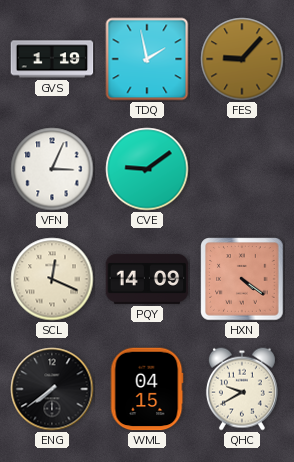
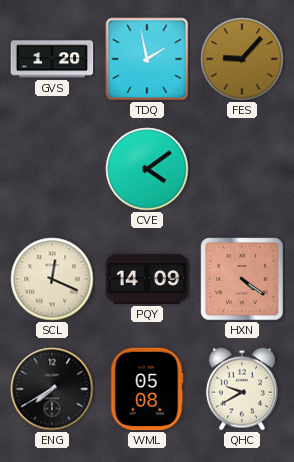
GVS: 1:19 -> 1:20 (52, 59)
VFN: 3:04 -> none (52, 169)
CVE: 9:09 -> 4:09 (147, 169)
ENG: 7:39 -> 7:40 (52, 389)
WML: 04:15 -> 05:08 (147, 389)
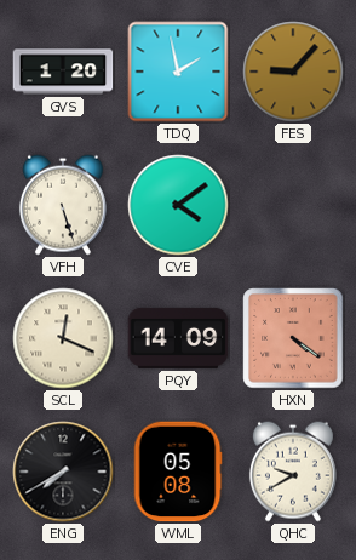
VFH: none -> 5:27 (63, 205)
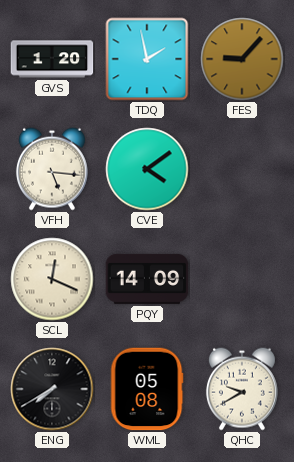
VFH: 5:27 -> 5:16 (52, 169)
HXN: 4:21 -> none (293, 338)
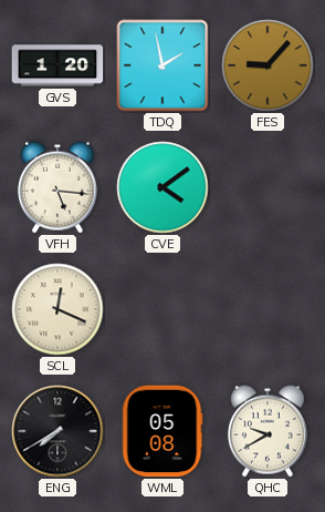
PQY: 14:09 -> none (147, 279)
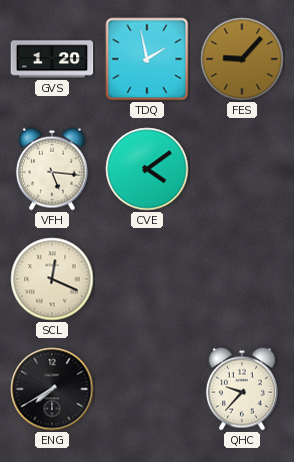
WML: 05:08 -> none (162, 431)
QHC: 9:40 -> 9:37 (242, 389)
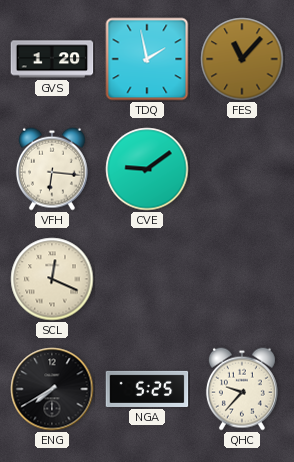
FES: 9:07 -> 11:07 (242, 59)
VFH: 5:16 -> 6:16 (52, 169)
CVE: 4:09 -> 9:09 (147, 169)
NGA: none -> 5:25 (147, 389)
